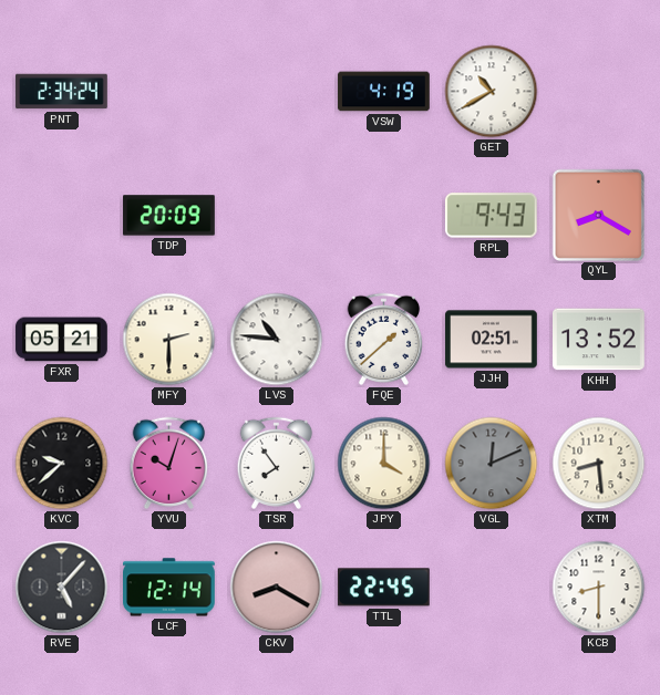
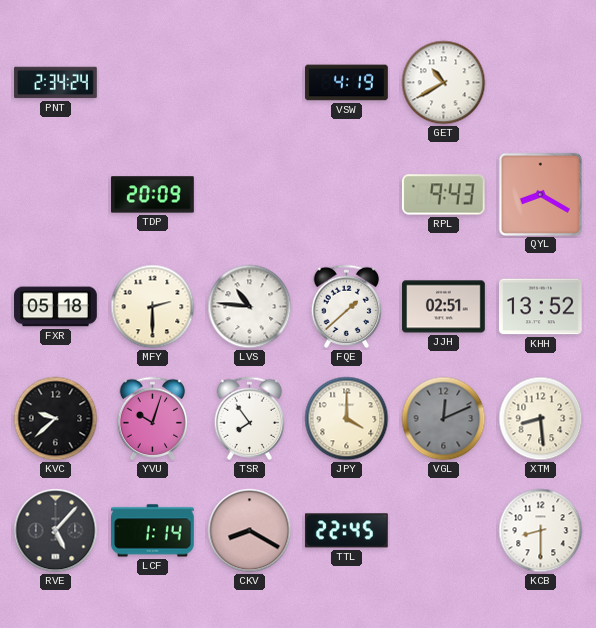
FXR: 05:21 -> 05:18 (56, 307)
LCF: 12:14 -> 1:14 (153, 531)
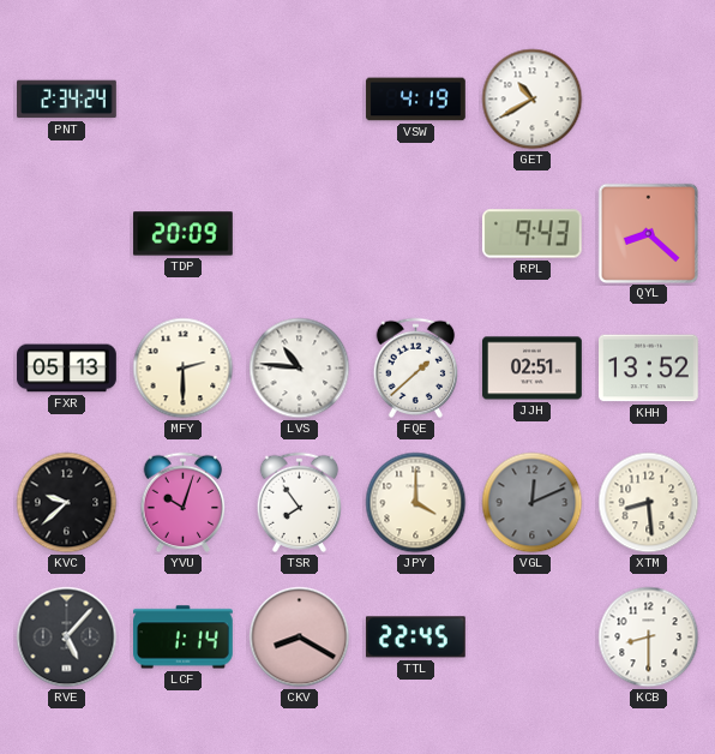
QYL: 8:20 -> 8:22 (648, 233)
FXR: 05:18 -> 05:13 (67, 369)
